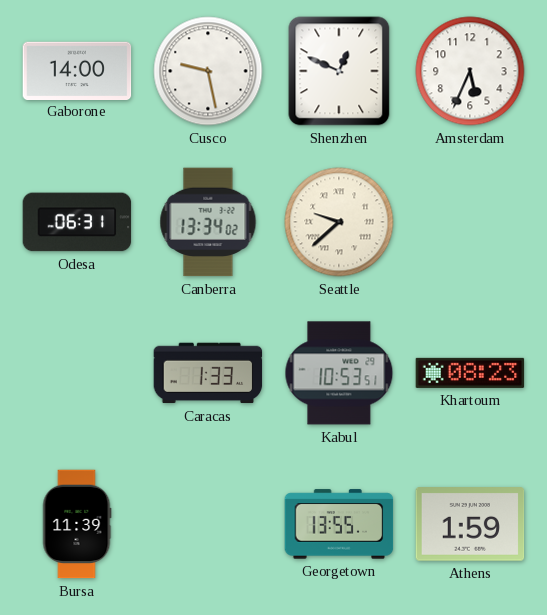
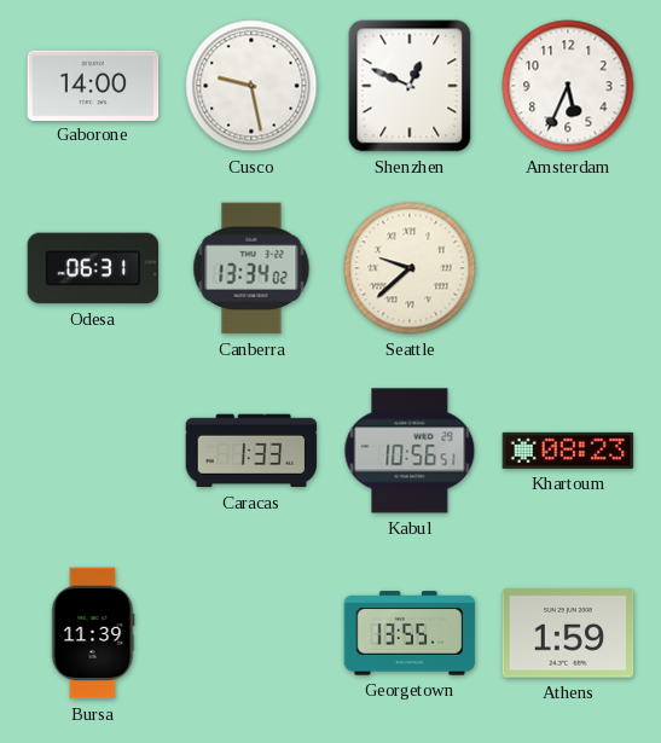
Kabul: 10:53 -> 10:56 (410, 451)
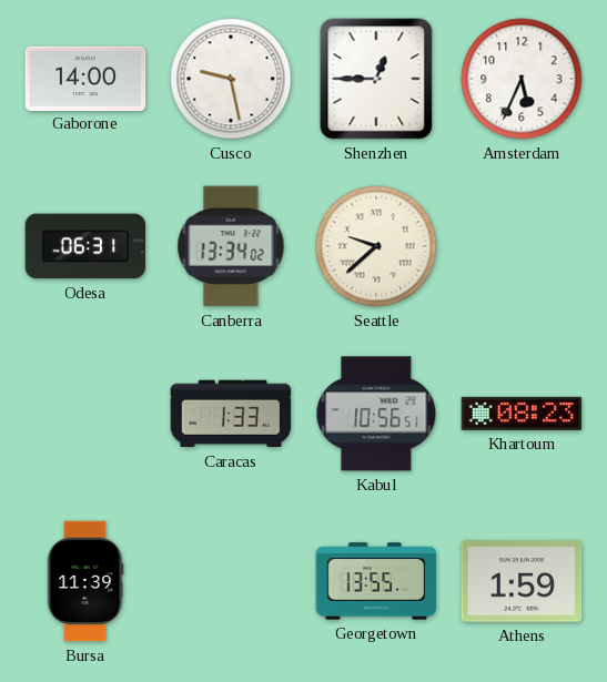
Shenzhen: 12:49 -> 12:45 (376, 79)
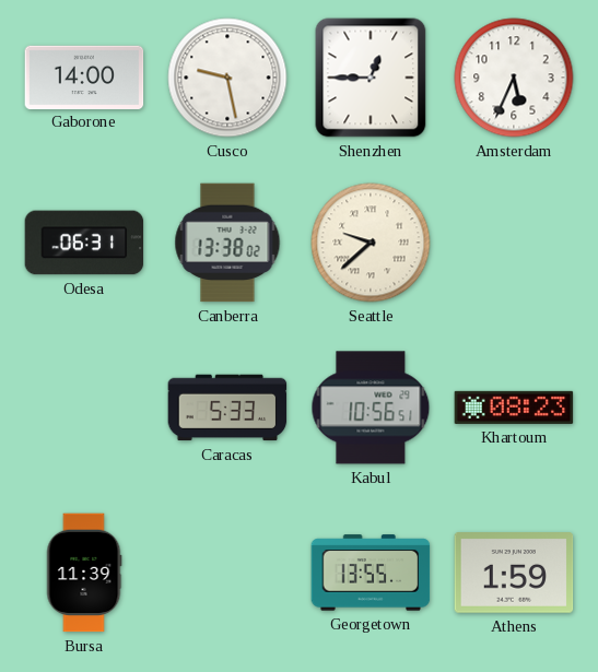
Canberra: 13:34 -> 13:38 (227, 243)
Caracas: 1:33 -> 5:33 (227, 408)
